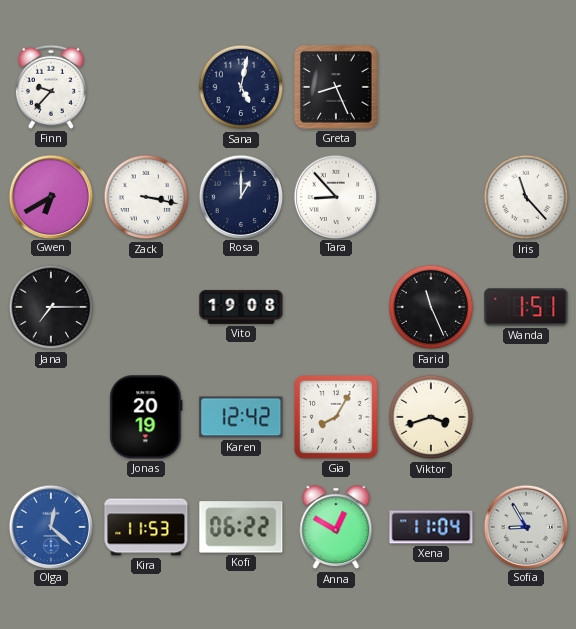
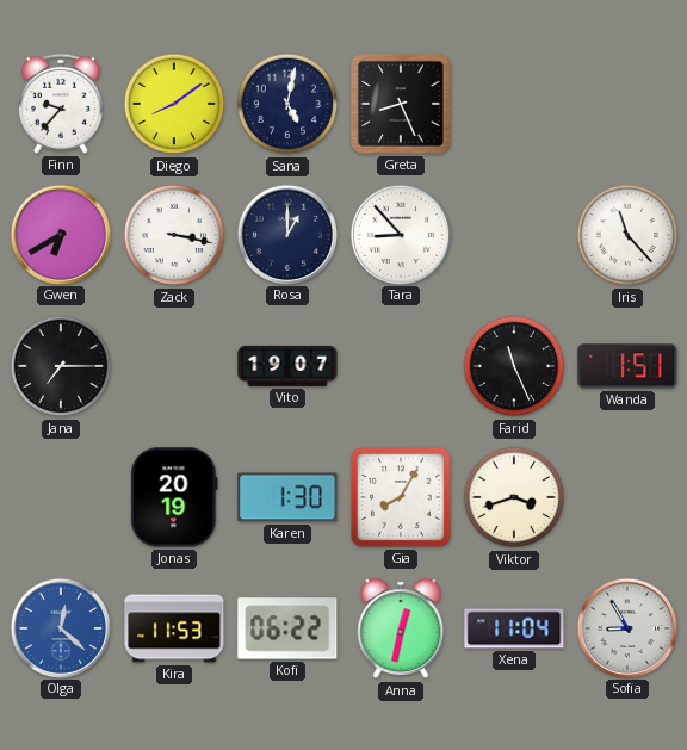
Diego: none -> 8:09 (174, 104)
Vito: 19:08 -> 19:07 (287, 366)
Karen: 12:42 -> 1:30 (287, 497)
Anna: 12:50 -> 12:32 (401, 630)
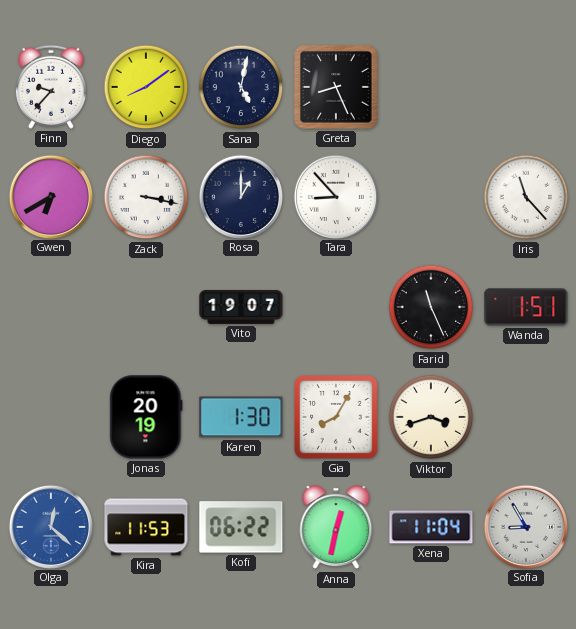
Jana: 7:15 -> none (61, 366)
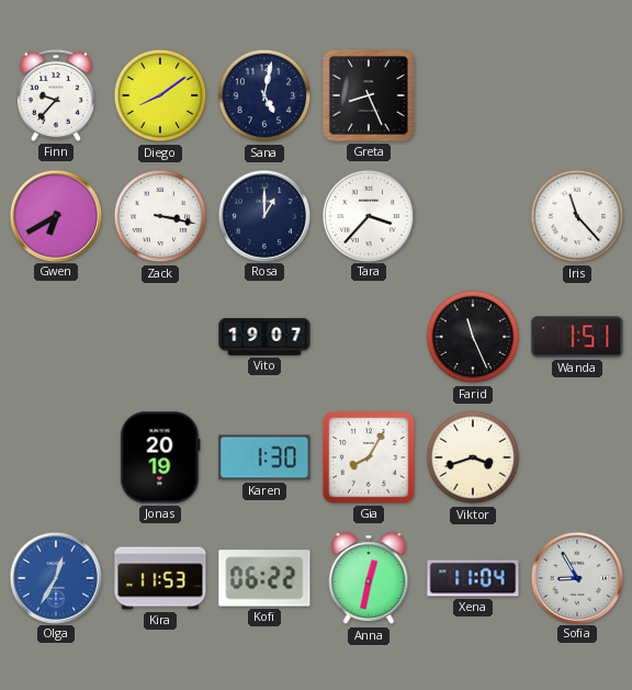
Tara: 8:53 -> 3:37 (368, 215)
Olga: 12:22 -> 12:35 (55, 577)
